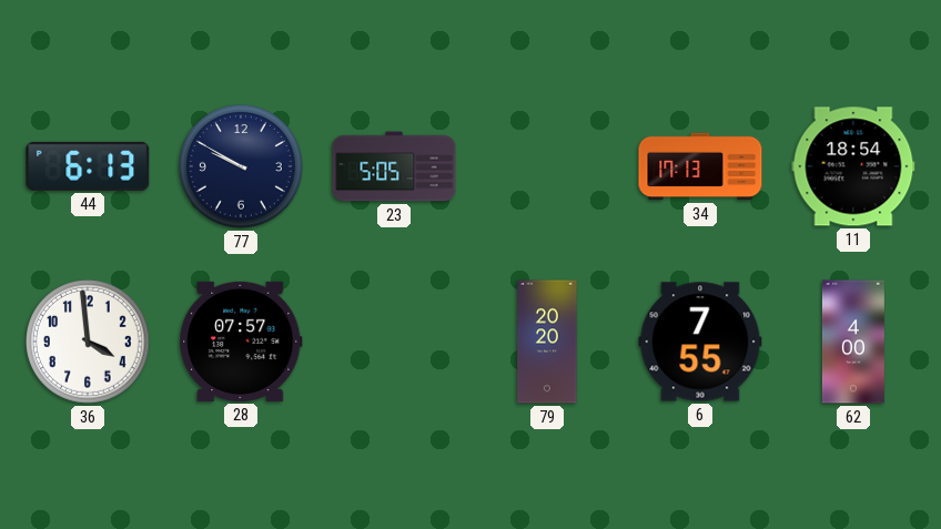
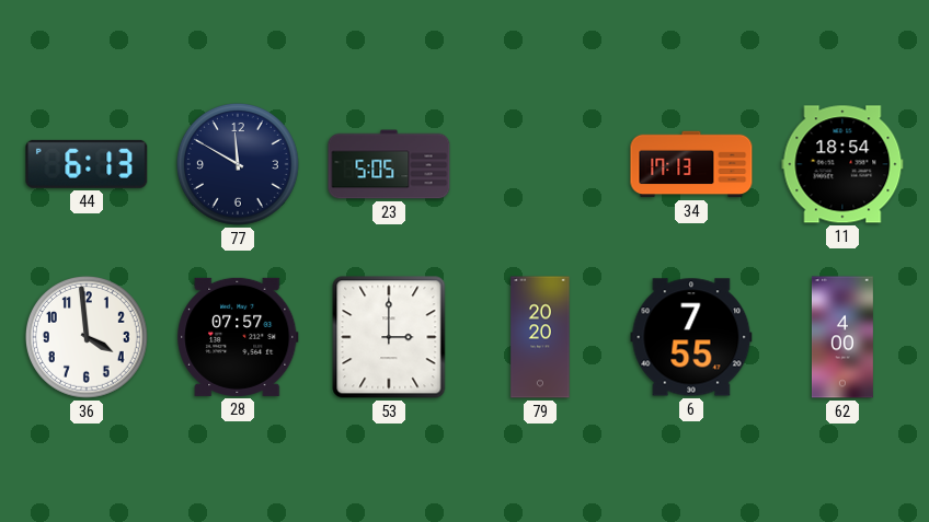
77: 9:50 -> 11:50 (239, 165)
53: none -> 3:00 (389, 337)
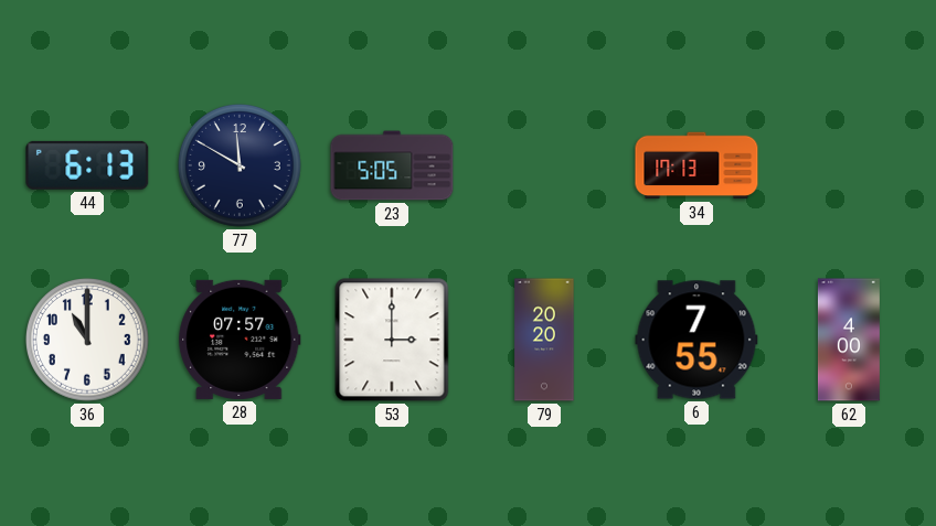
11: 18:54 -> none (842, 164)
36: 3:59 -> 11:00 (88, 341)
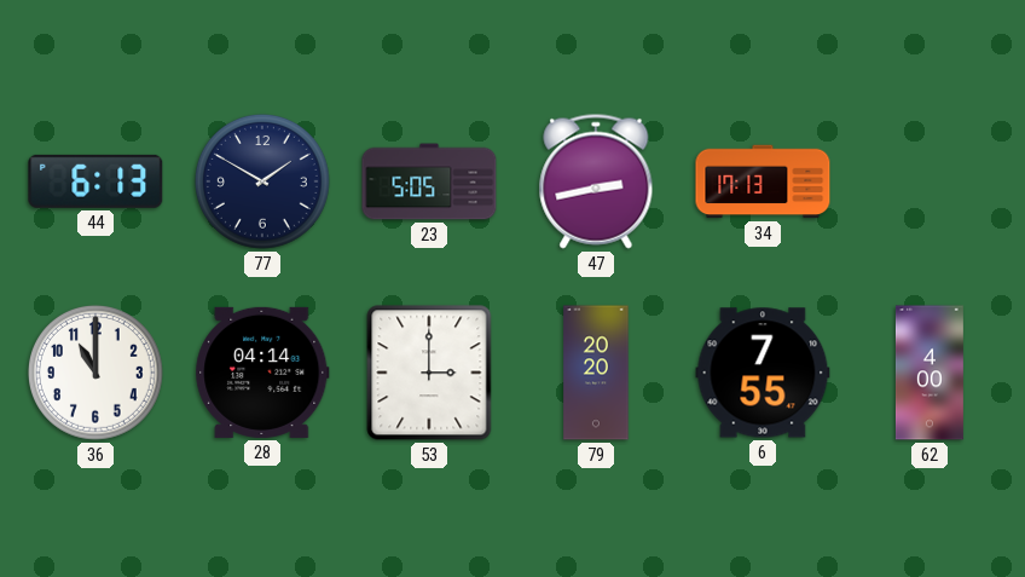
77: 11:50 -> 1:50 (264, 183)
47: none -> 2:43 (596, 181)
28: 07:57 -> 04:14 (262, 373)
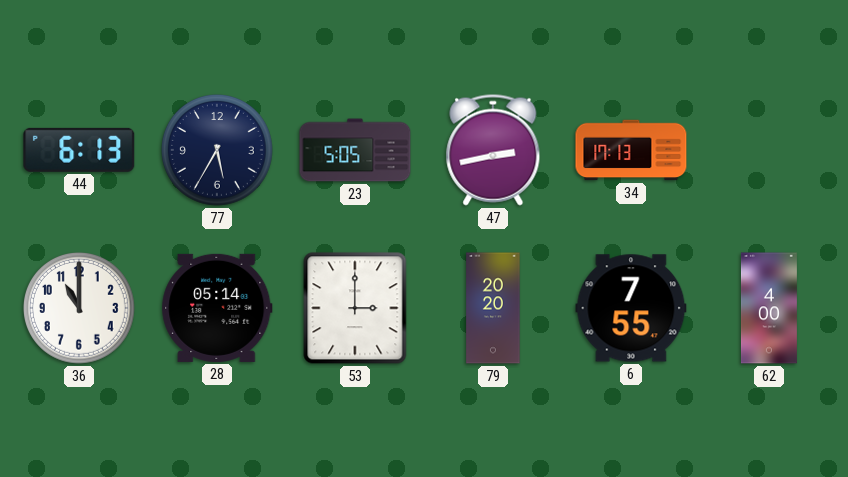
77: 1:50 -> 5:35 (218, 151)
28: 04:14 -> 05:14 (217, 308)
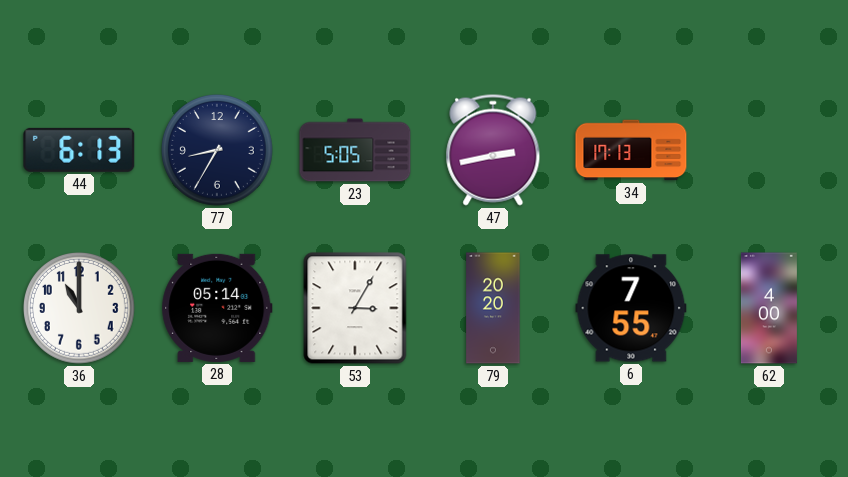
77: 5:35 -> 8:35 (218, 151)
53: 3:00 -> 3:05 (355, 308)
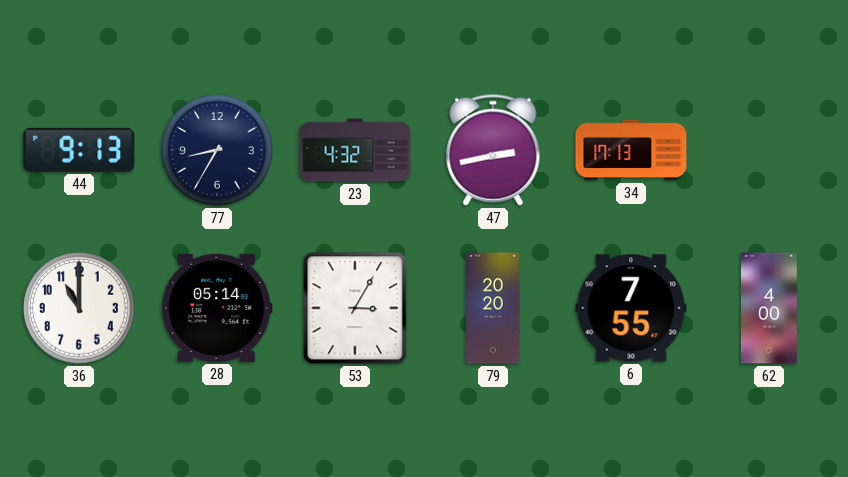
44: 6:13 -> 9:13 (79, 150)
23: 5:05 -> 4:32 (355, 150)
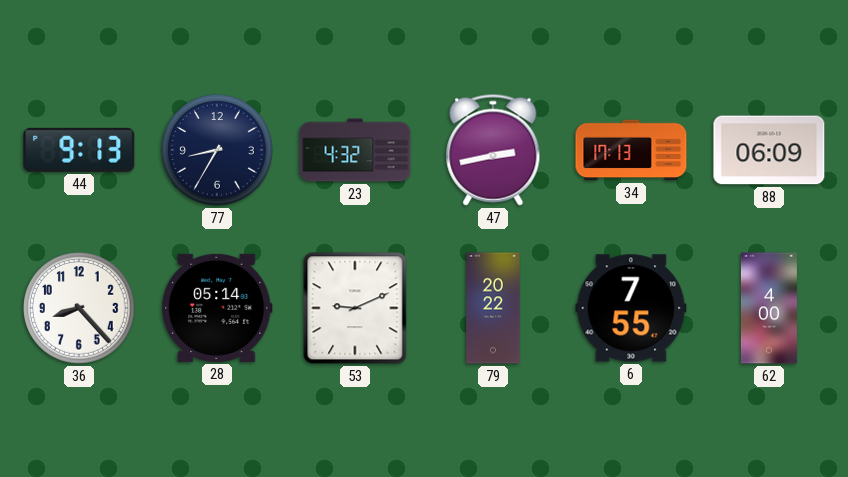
88: none -> 06:09 (769, 150)
36: 11:00 -> 8:23 (80, 309)
53: 3:05 -> 9:11 (355, 308)
79: 20:20 -> 20:22 (493, 308)
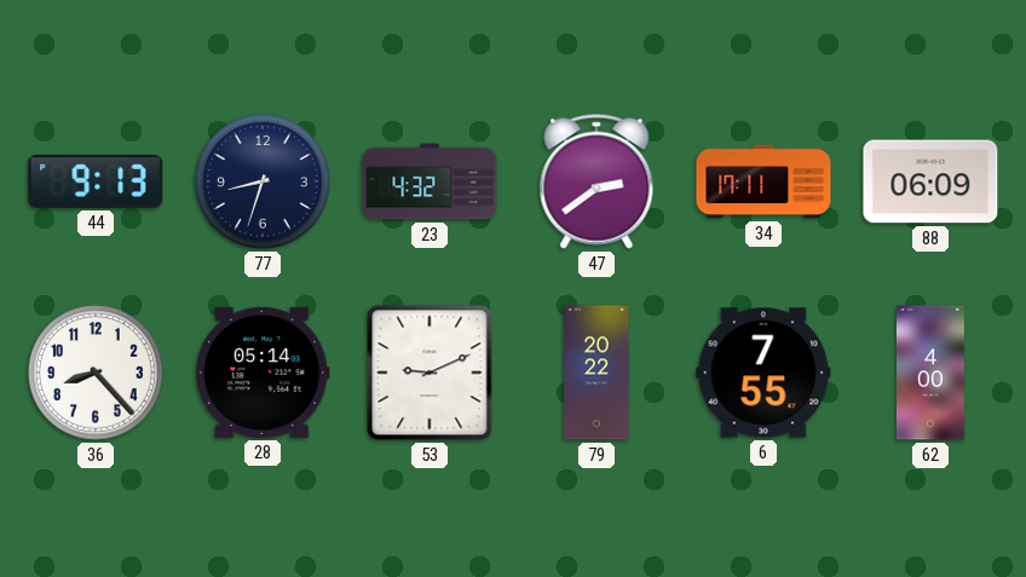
77: 8:35 -> 8:33 (264, 183)
47: 2:43 -> 2:39 (596, 181)
34: 17:13 -> 17:11 (763, 181)
